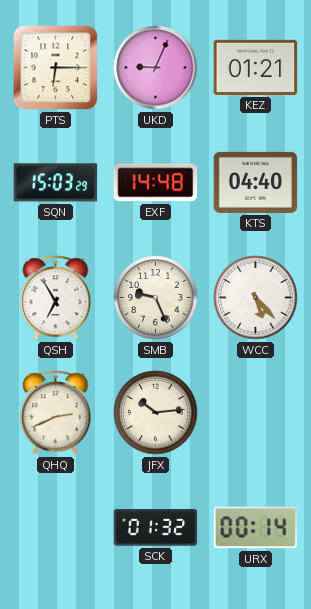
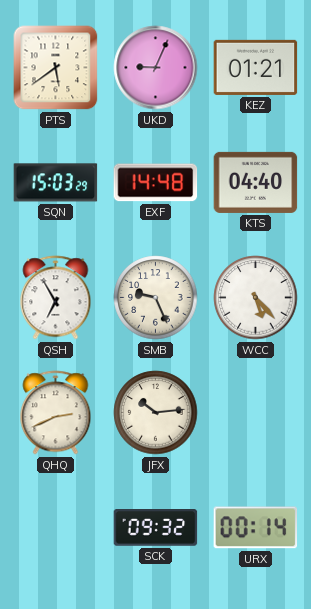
PTS: 6:15 -> 5:39 (56, 68)
SCK: 01:32 -> 09:32 (156, 528)
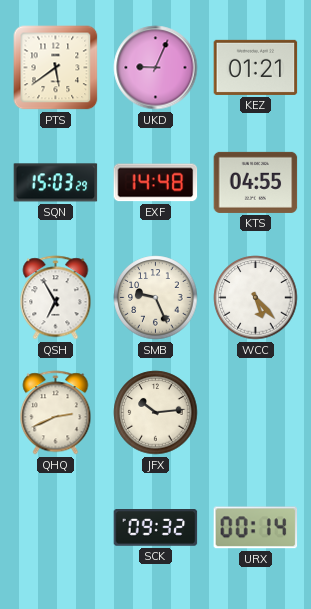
KTS: 04:40 -> 04:55 (256, 182)
